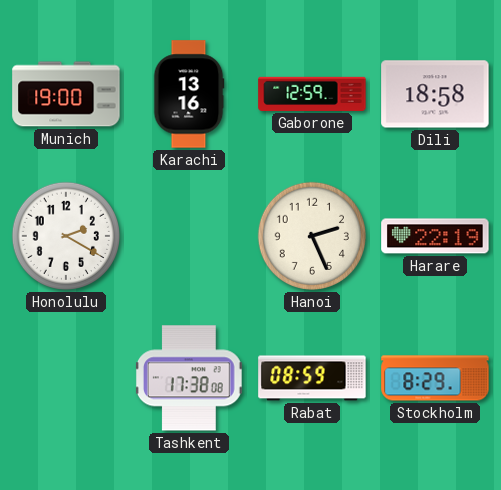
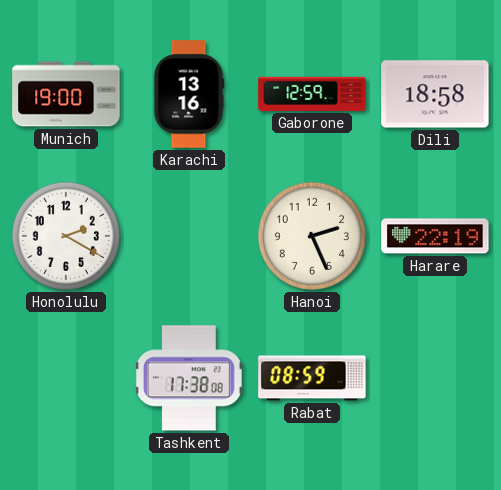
Stockholm: 8:29 -> none (435, 378)
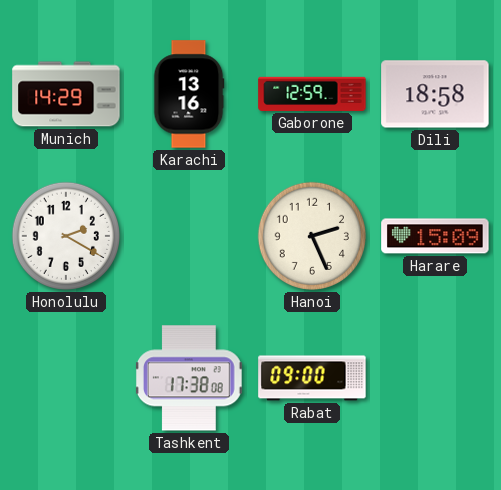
Munich: 19:00 -> 14:29 (66, 94)
Harare: 22:19 -> 15:09 (435, 236)
Rabat: 08:59 -> 09:00 (312, 378)
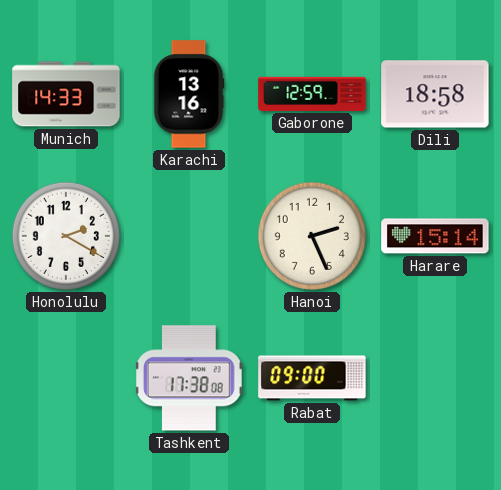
Munich: 14:29 -> 14:33 (66, 94)
Harare: 15:09 -> 15:14 (435, 236)
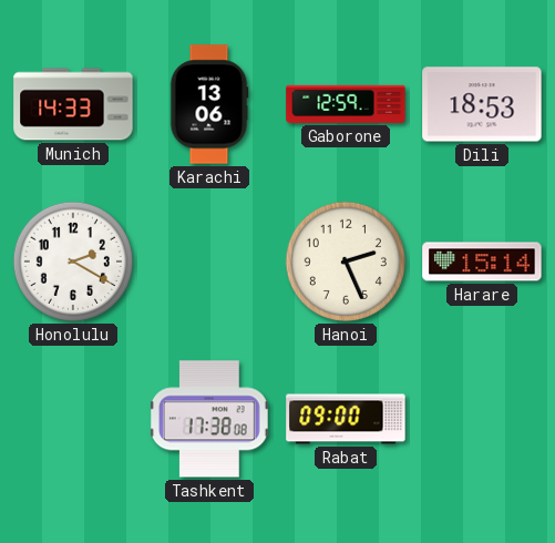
Karachi: 13:16 -> 13:06 (209, 104)
Dili: 18:58 -> 18:53 (482, 104)
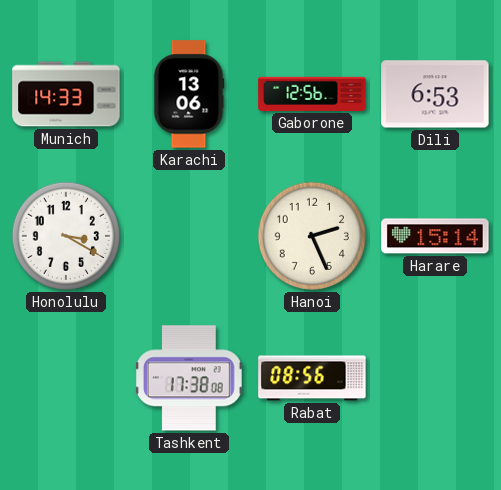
Gaborone: 12:59 -> 12:56 (312, 94)
Dili: 18:53 -> 6:53 (435, 94)
Honolulu: 2:20 -> 3:20 (66, 236)
Rabat: 09:00 -> 08:56 (312, 378)
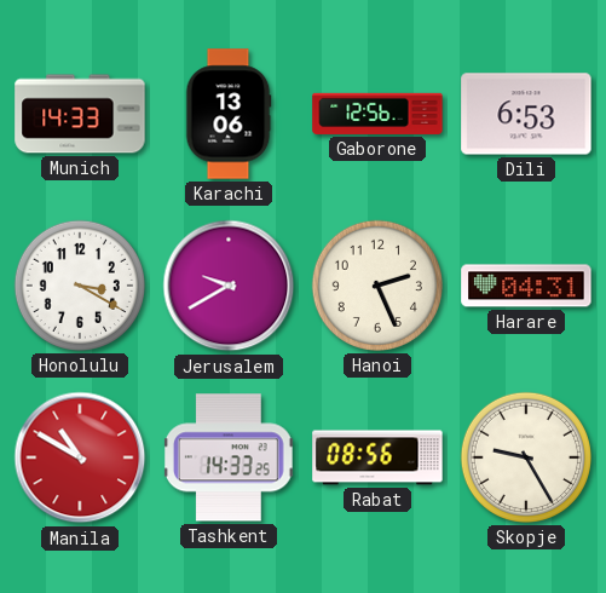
Jerusalem: none -> 9:40 (229, 286)
Harare: 15:14 -> 04:31 (526, 286)
Manila: none -> 10:50 (80, 457)
Tashkent: 17:38 -> 14:33 (229, 457)
Skopje: none -> 9:25 (526, 457)
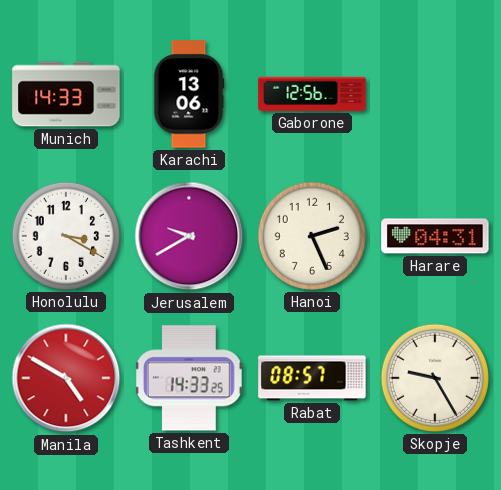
Dili: 6:53 -> none (526, 114)
Manila: 10:50 -> 4:50 (66, 378)
Rabat: 08:56 -> 08:57 (312, 378)
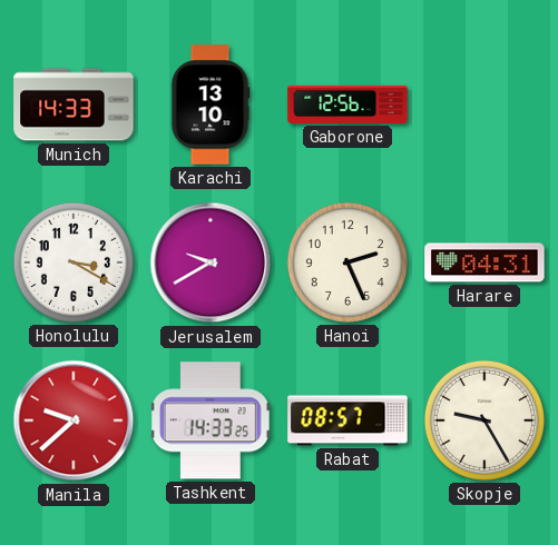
Karachi: 13:06 -> 13:10 (211, 105)
Manila: 4:50 -> 9:38 (74, 420)
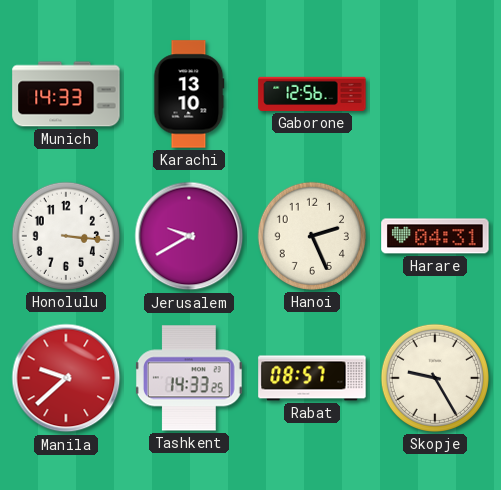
Honolulu: 3:20 -> 3:16 (66, 236)
